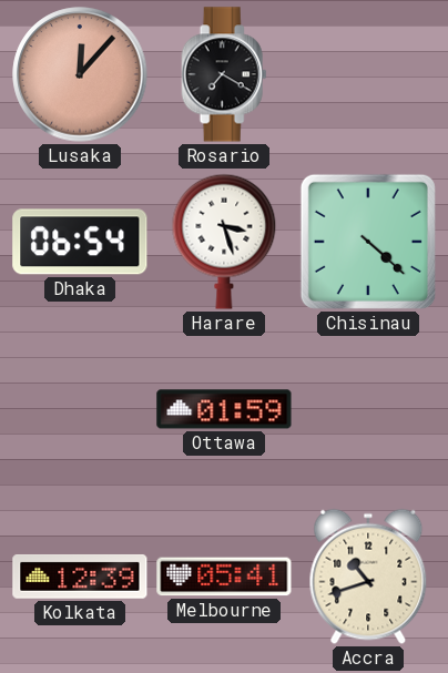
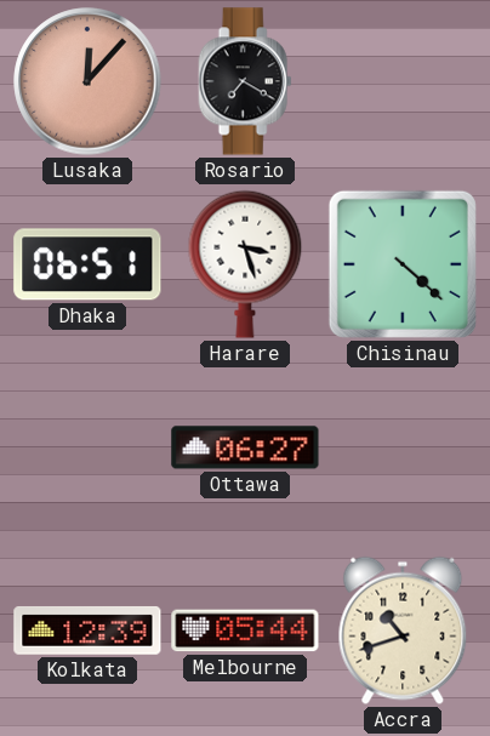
Dhaka: 06:54 -> 06:51 (87, 264)
Ottawa: 01:59 -> 06:27 (245, 447)
Melbourne: 05:41 -> 05:44 (245, 631)
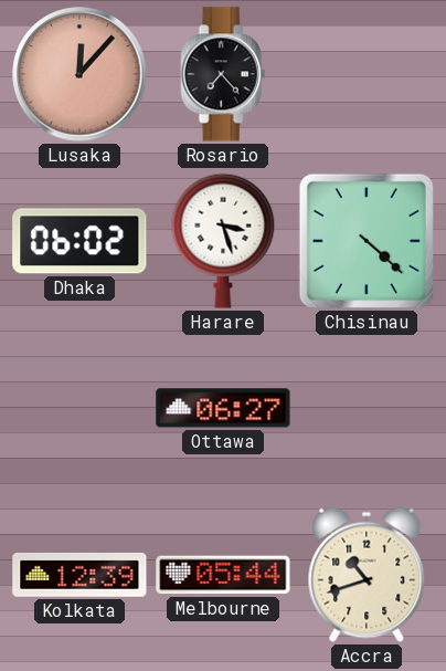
Rosario: 7:20 -> 7:23 (223, 74)
Dhaka: 06:51 -> 06:02 (79, 241)
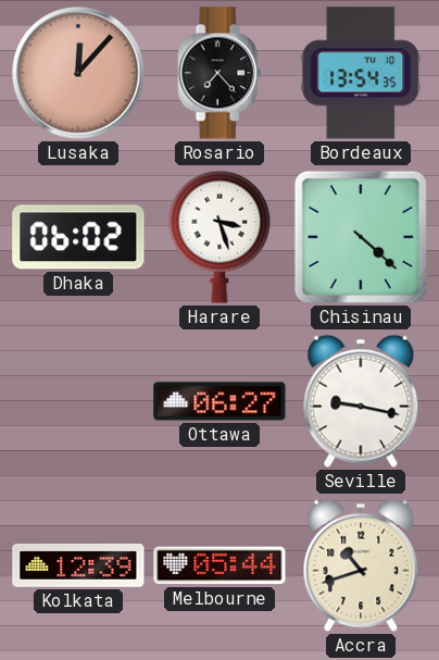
Bordeaux: none -> 13:54 (361, 73)
Seville: none -> 9:17 (361, 401)
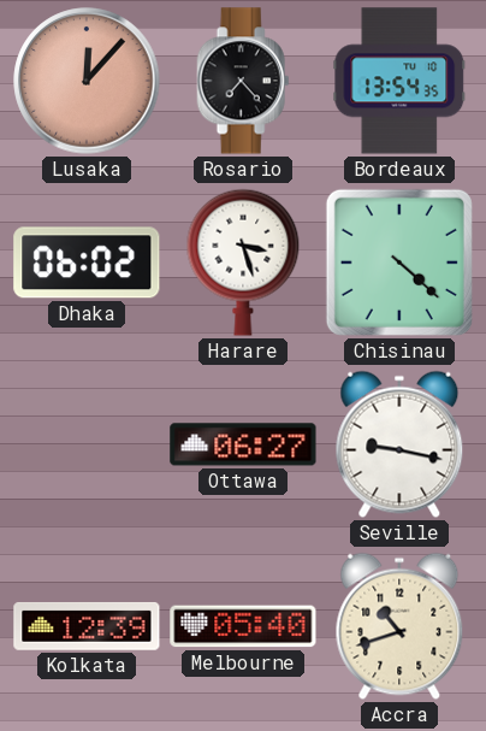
Melbourne: 05:44 -> 05:40 (243, 626)
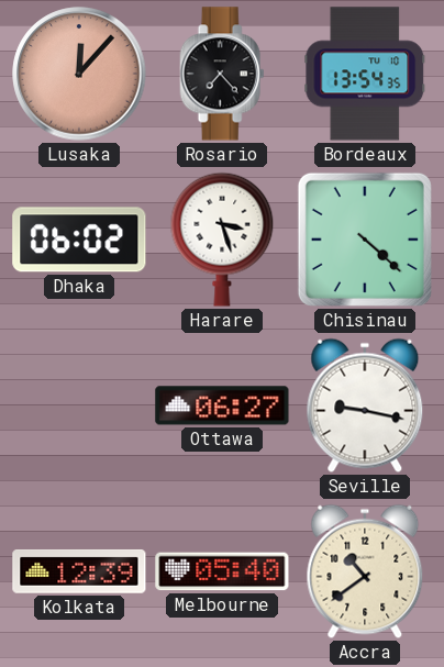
Accra: 10:42 -> 10:39 (365, 571)
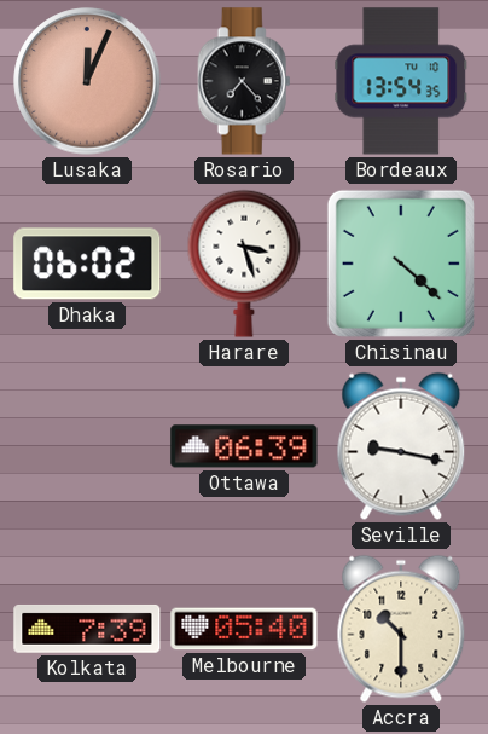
Lusaka: 12:07 -> 12:04 (87, 81)
Ottawa: 06:27 -> 06:39 (244, 446)
Kolkata: 12:39 -> 7:39 (87, 629)
Accra: 10:39 -> 10:30 (401, 629)
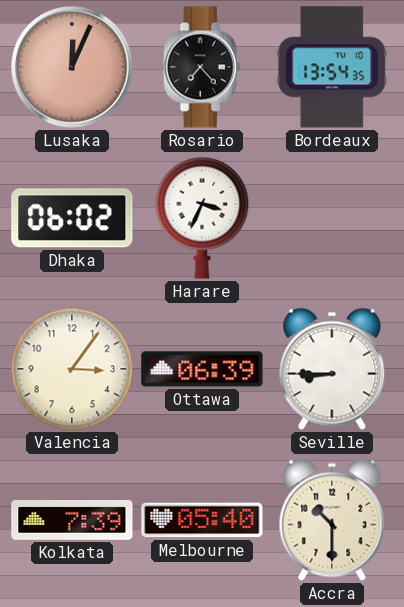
Harare: 3:27 -> 3:34 (202, 218)
Chisinau: 4:22 -> none (401, 264)
Valencia: none -> 3:06 (72, 369)
Seville: 9:17 -> 8:45 (332, 369)
